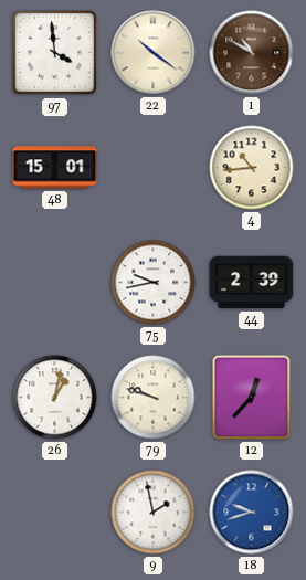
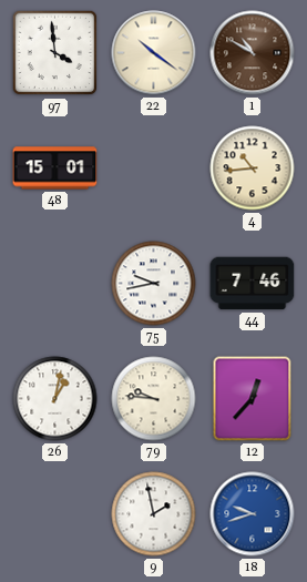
44: 2:39 -> 7:46 (253, 284)
79: 9:48 -> 9:46 (154, 399)
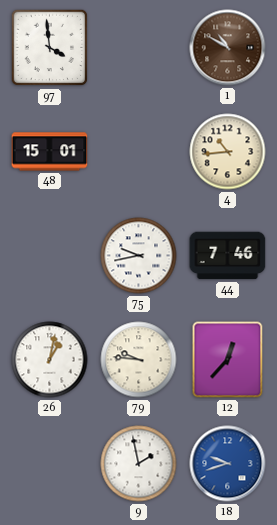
22: 10:21 -> none (154, 53)
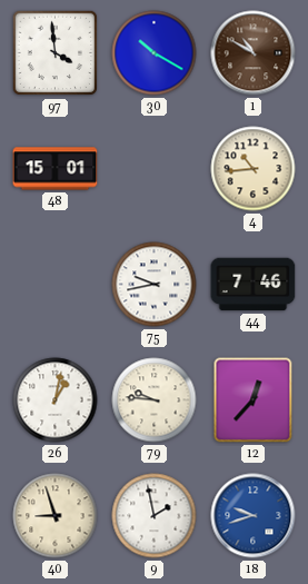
30: none -> 10:20 (155, 53)
40: none -> 8:57 (56, 516)
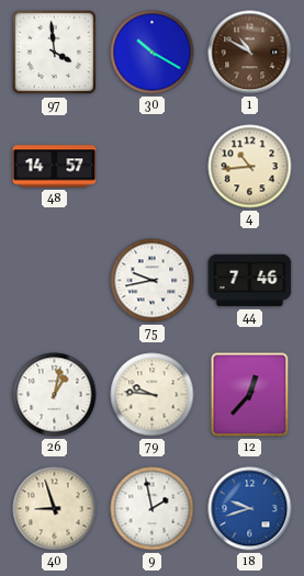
48: 15:01 -> 14:57 (55, 167)
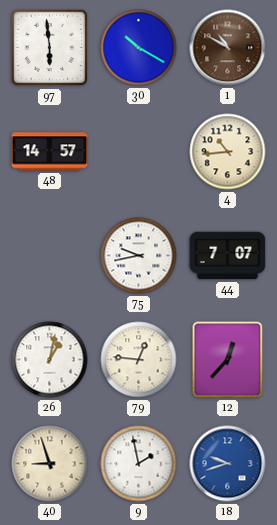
97: 3:59 -> 5:59 (50, 48)
44: 7:46 -> 7:07 (228, 256)
79: 9:46 -> 12:46 (139, 360)
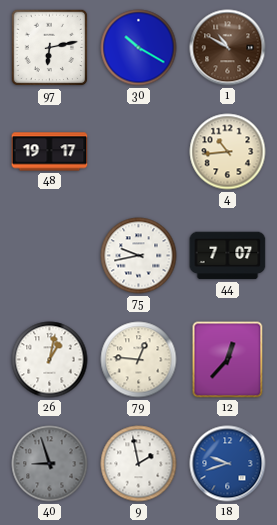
97: 5:59 -> 6:13 (50, 48)
48: 14:57 -> 19:17 (50, 152)
40 dial: cream -> grey (50, 464)
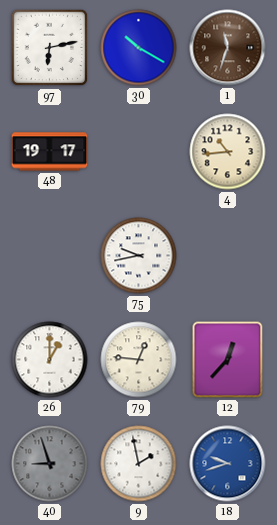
1: 10:50 -> 11:33 (228, 48)
44: 7:07 -> none (228, 256)
26: 1:02 -> 1:00 (50, 360)
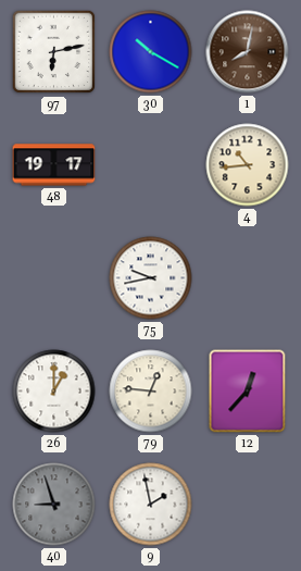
1: 11:33 -> 8:02 (248, 52)
18: 9:42 -> none (228, 464)
